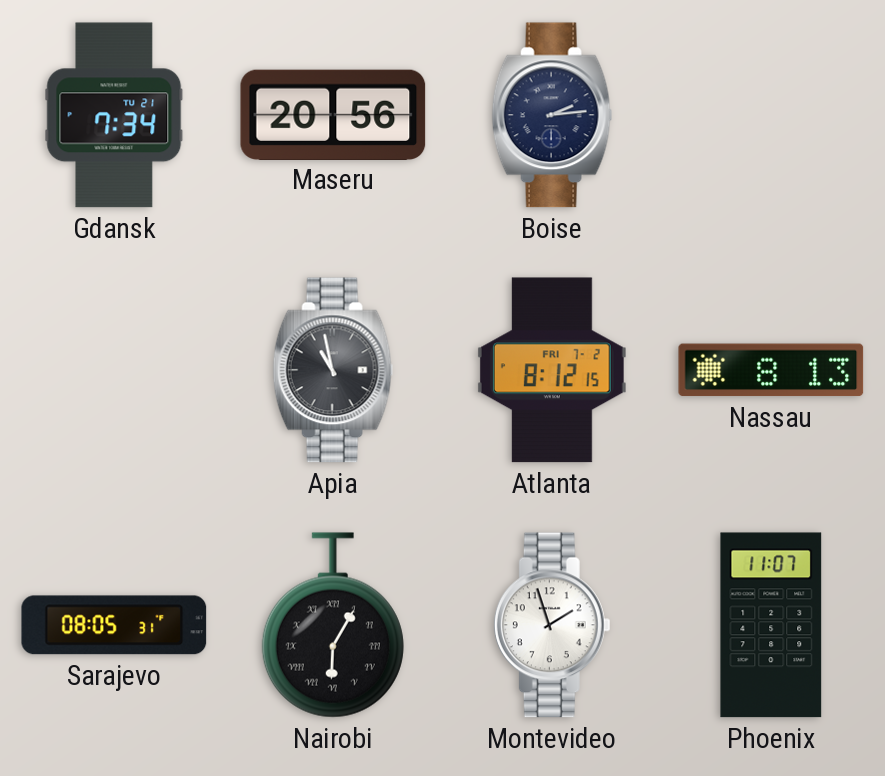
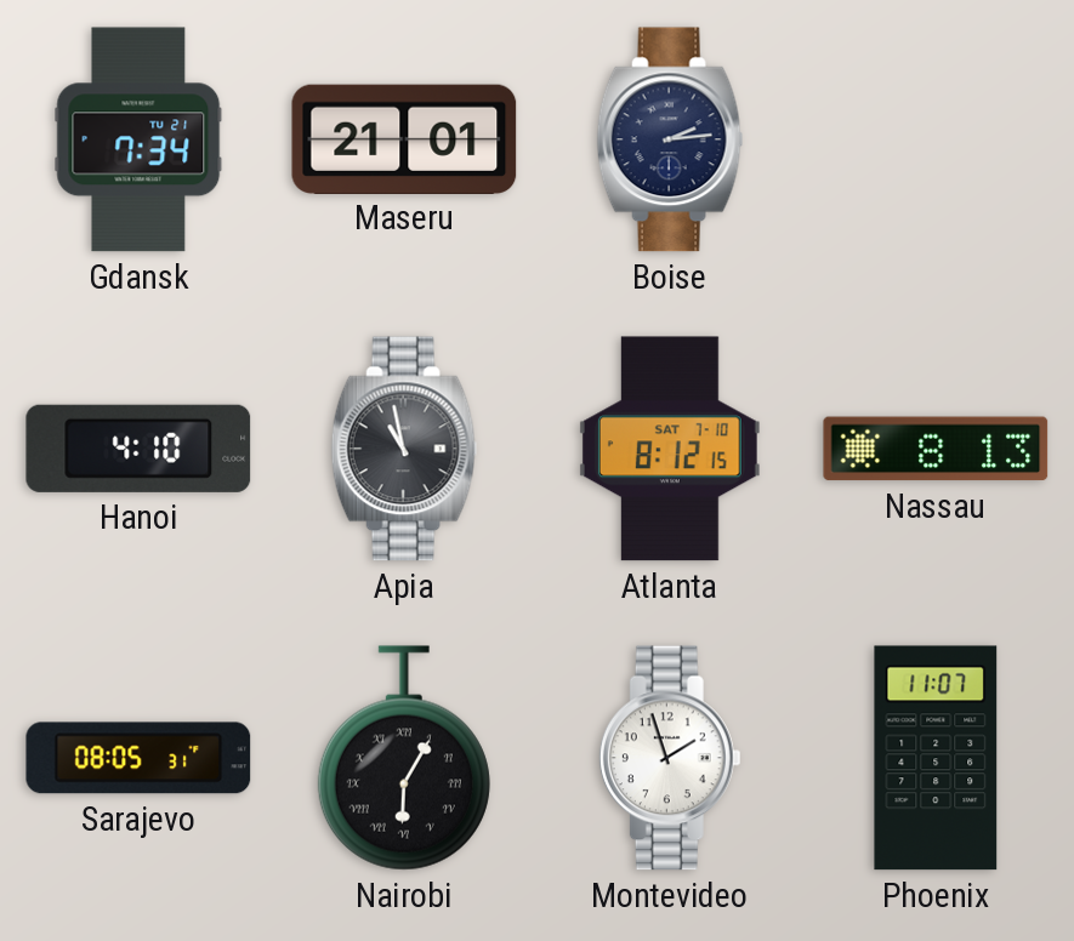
Maseru: 20:56 -> 21:01 (404, 138)
Hanoi: none -> 4:10 (138, 449)
Atlanta date: FRI 7-2 -> SAT 7-10 (670, 449)
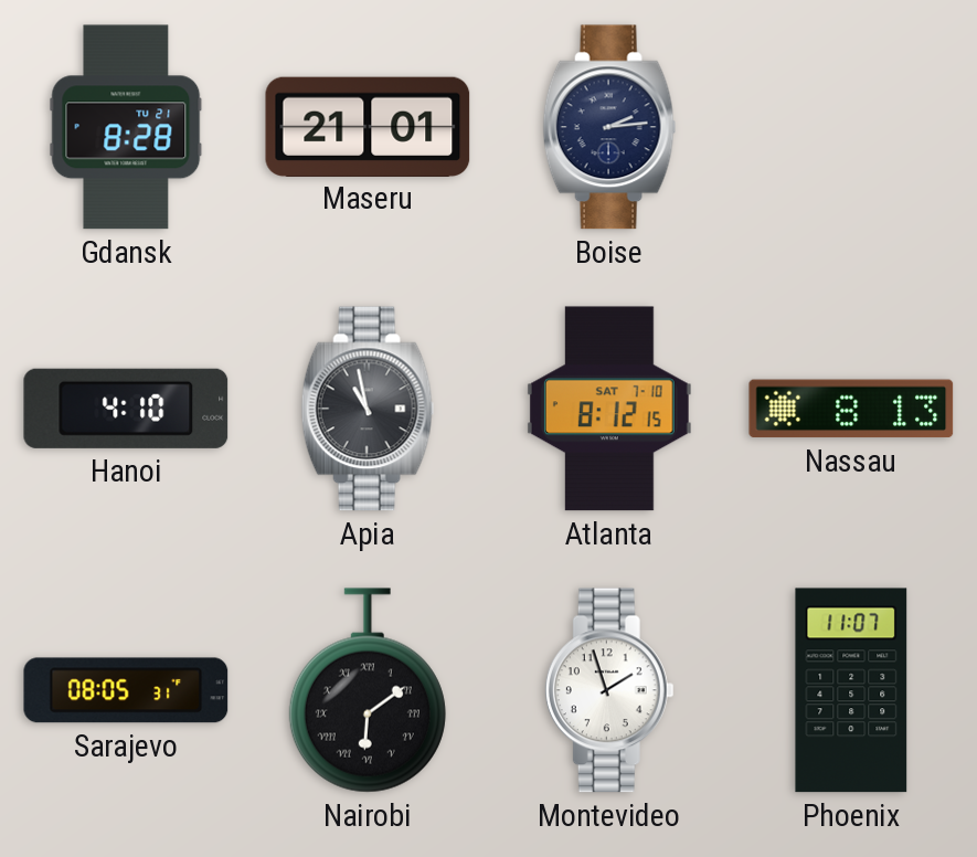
Gdansk: 7:34 -> 8:28 (126, 127)
Nairobi: 6:05 -> 6:09 (368, 690)
